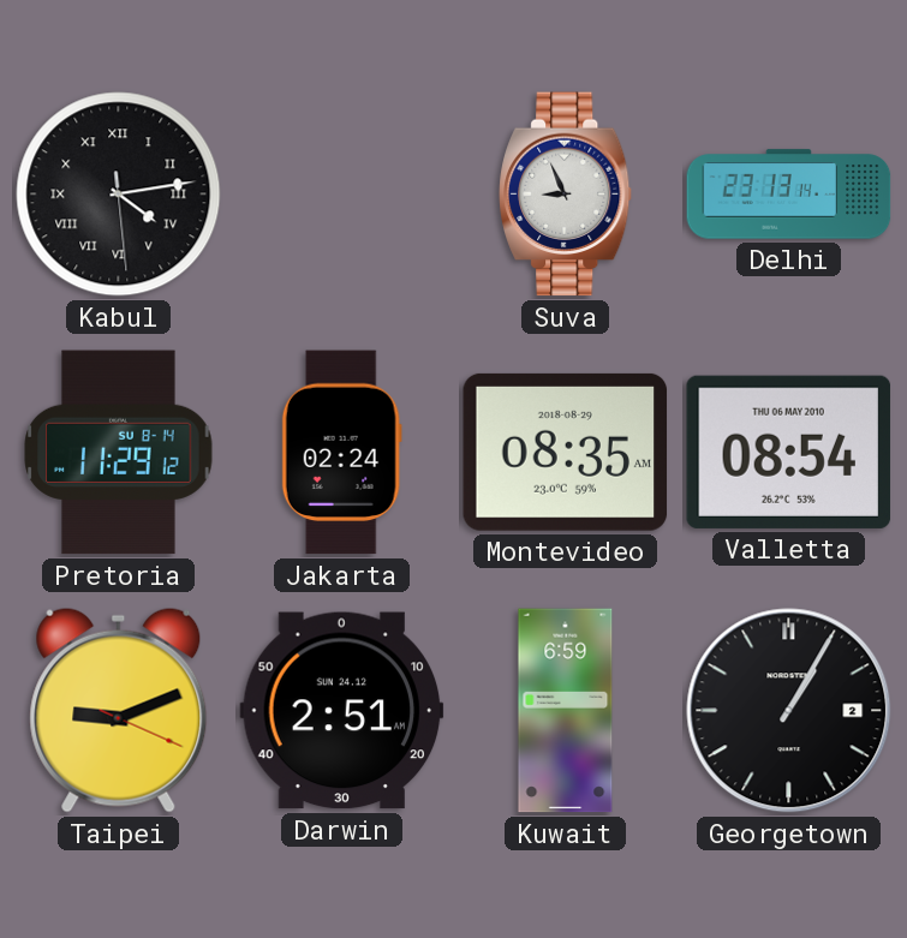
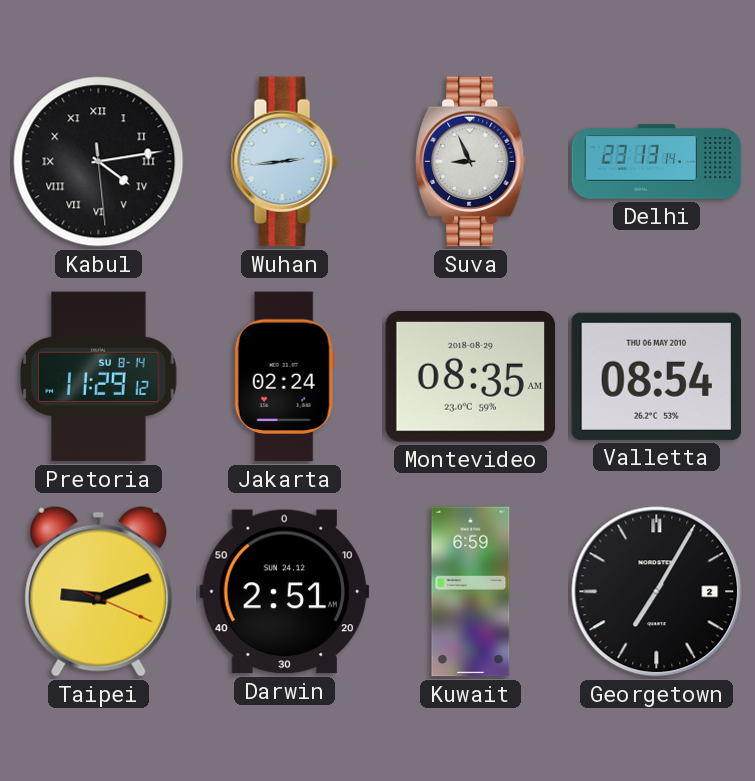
Wuhan: none -> 2:44 (284, 162)
Georgetown: 1:05 -> 7:05 (657, 592)
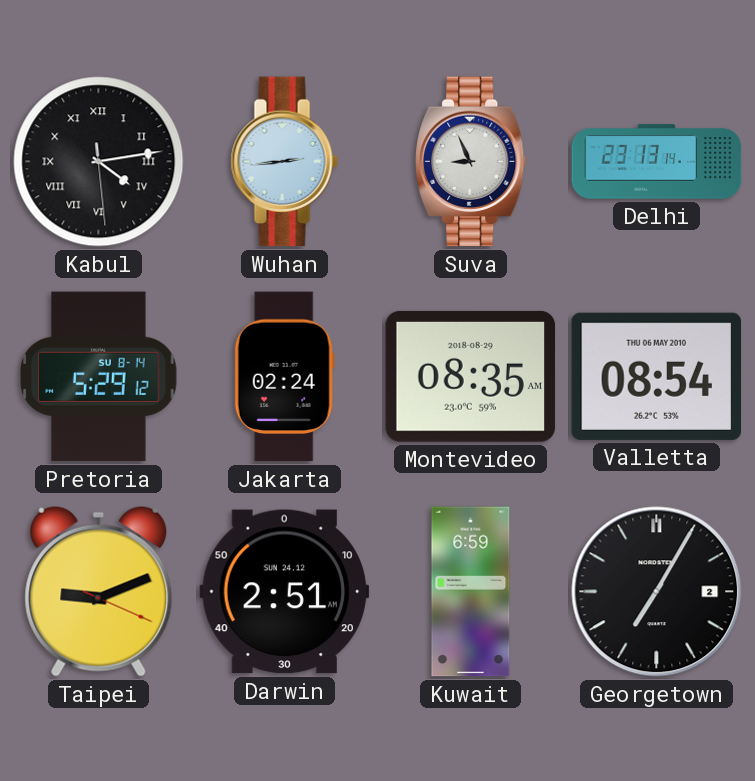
Pretoria: 11:29 -> 5:29 (99, 377)
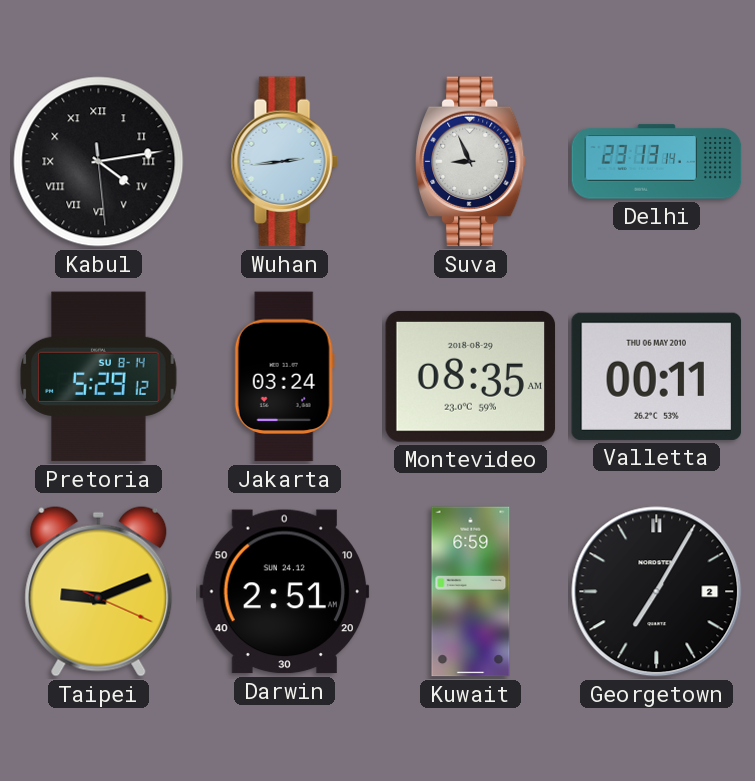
Jakarta: 02:24 -> 03:24 (284, 377)
Valletta: 08:54 -> 00:11 (657, 376)
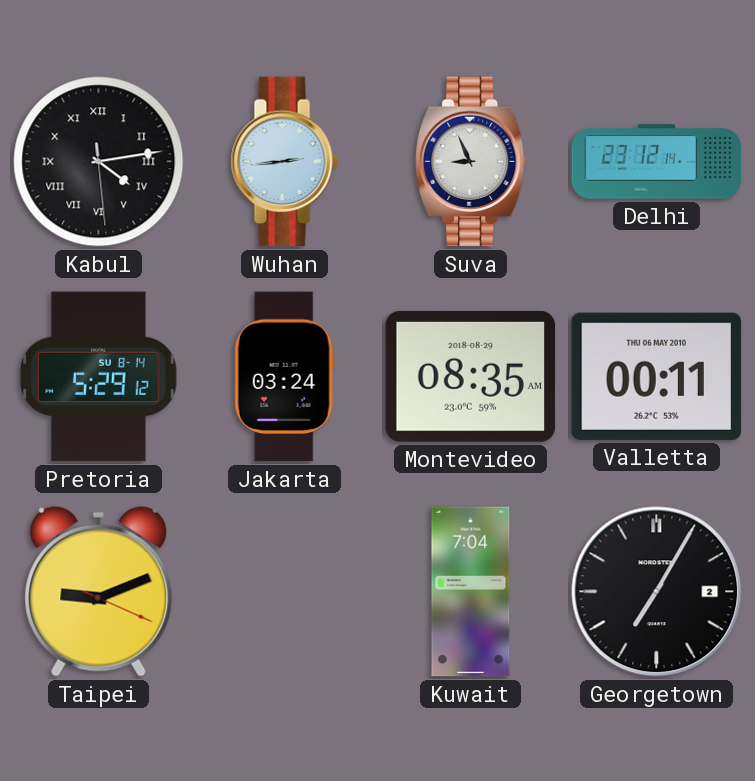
Delhi: 23:13 -> 23:12 (657, 162)
Darwin: 2:51 -> none (285, 592)
Kuwait: 6:59 -> 7:04 (471, 592)
